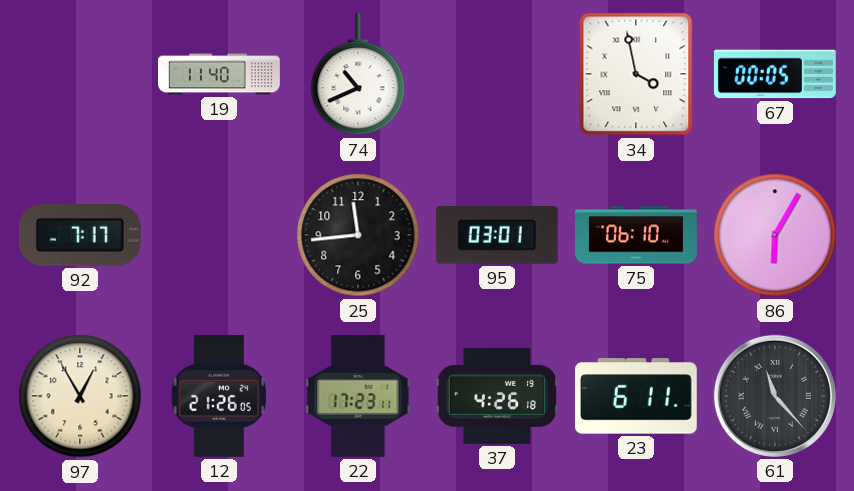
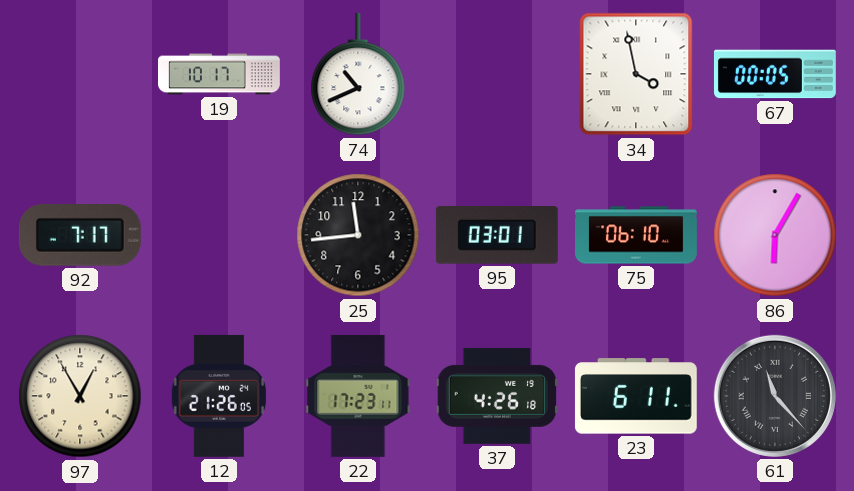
19: 11:40 -> 10:17 (220, 74)
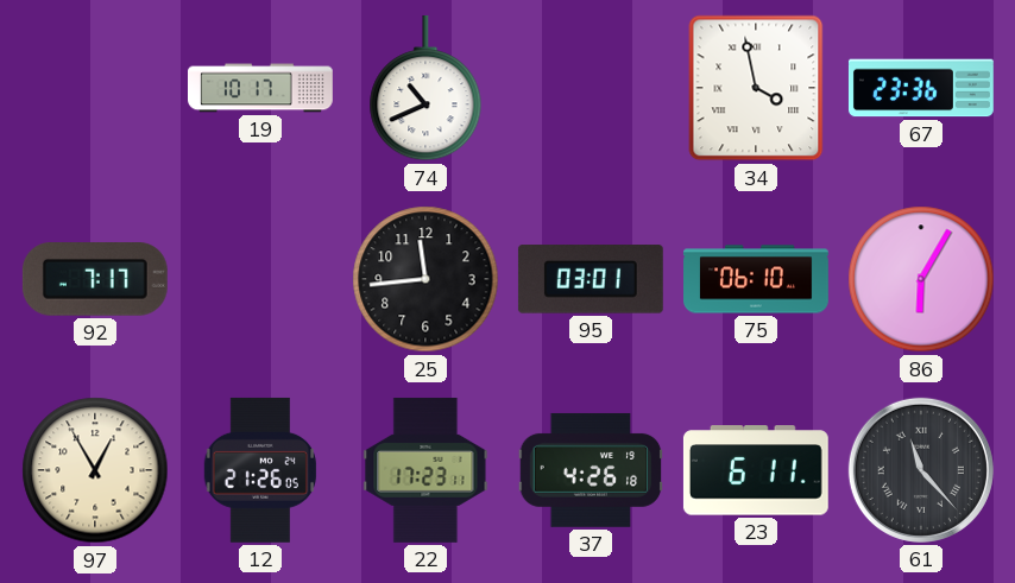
67: 00:05 -> 23:36 (921, 88)
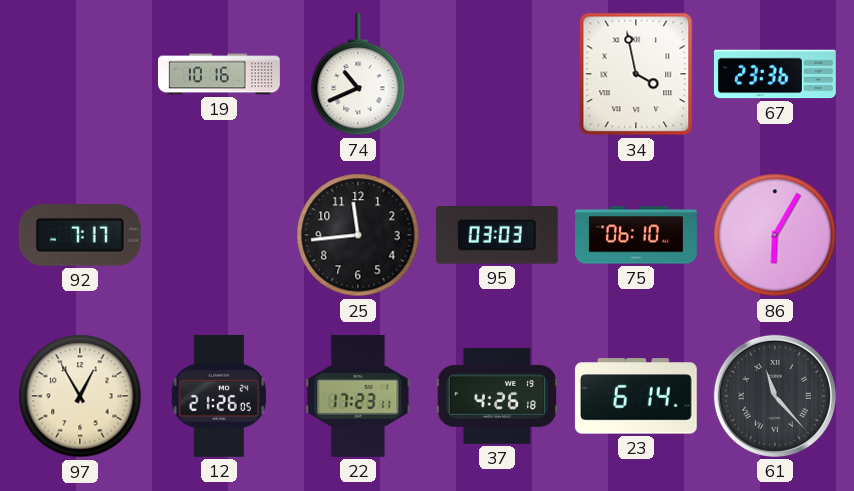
19: 10:17 -> 10:16 (220, 74)
95: 03:01 -> 03:03 (497, 235)
23: 6:11 -> 6:14 (636, 396)
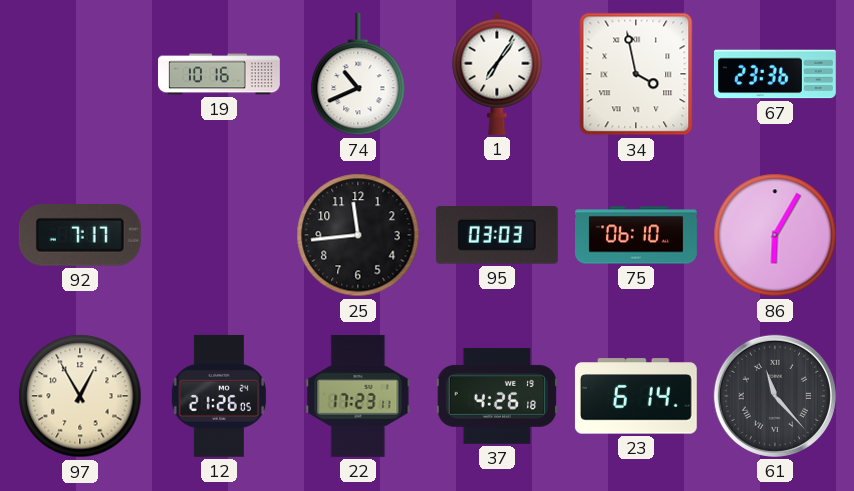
1: none -> 7:06 (497, 74)
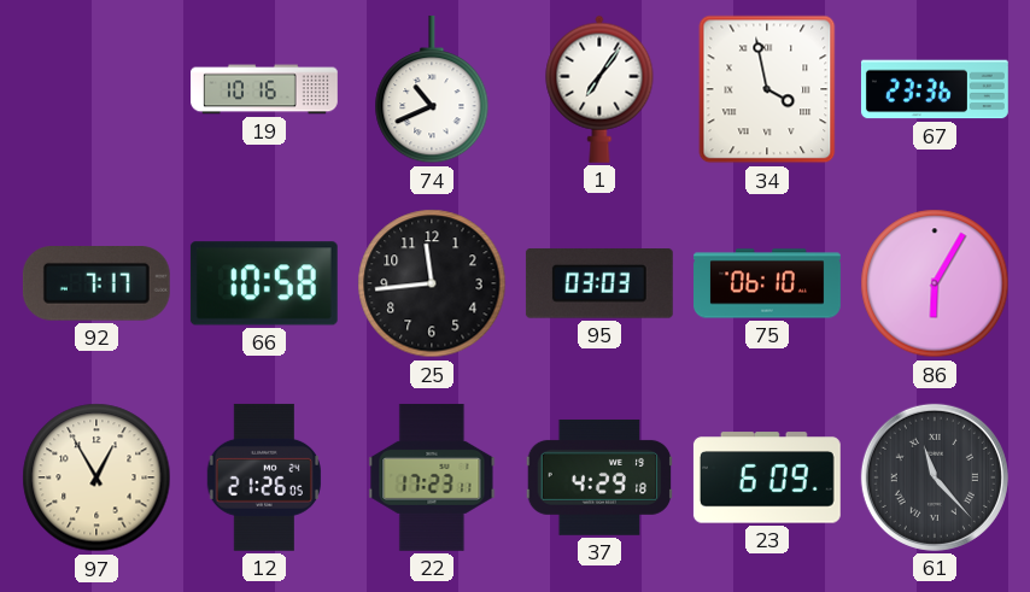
66: none -> 10:58 (264, 283)
37: 4:26 -> 4:29 (599, 477)
23: 6:14 -> 6:09 (767, 477)
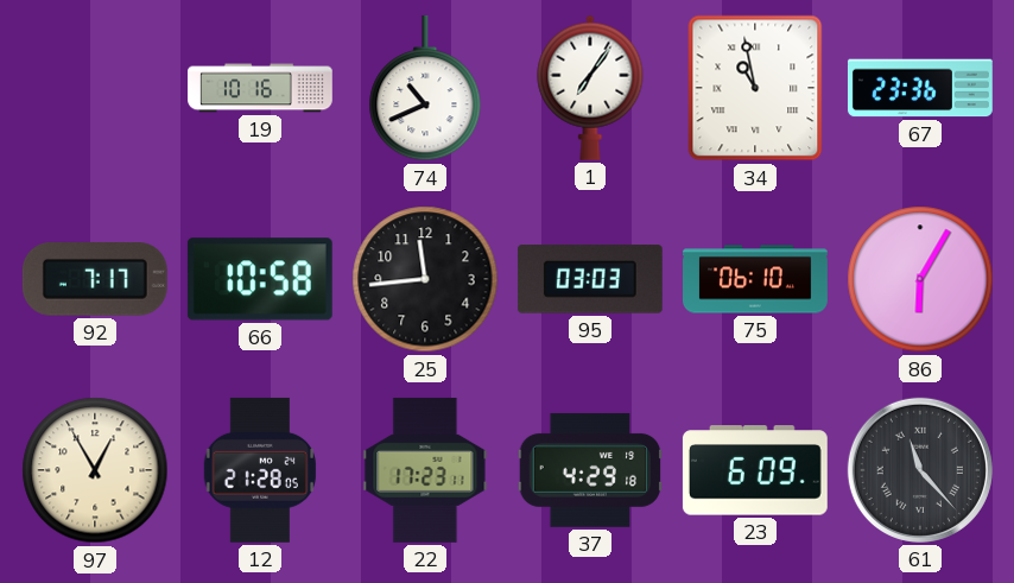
34: 3:58 -> 10:58 (755, 88)
12: 21:26 -> 21:28 (260, 470)
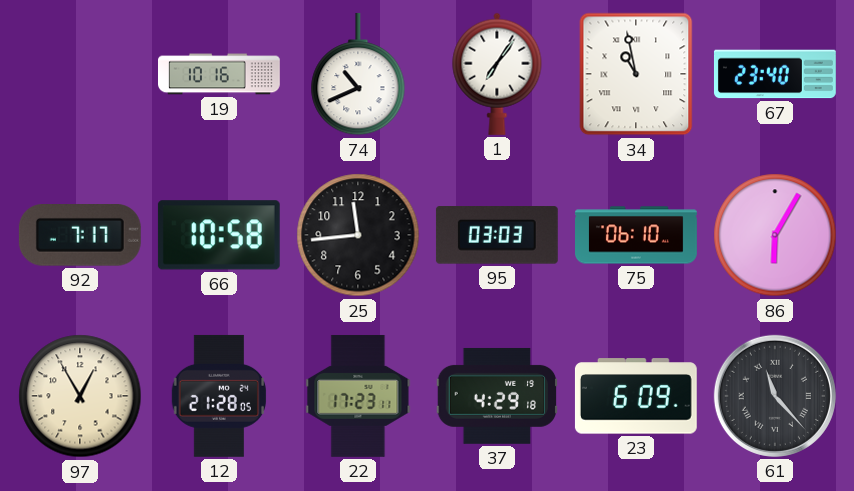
67: 23:36 -> 23:40 (775, 74)
